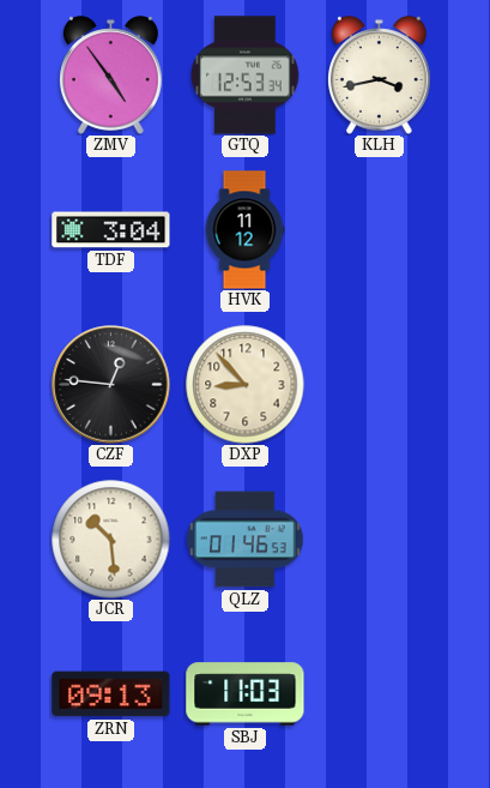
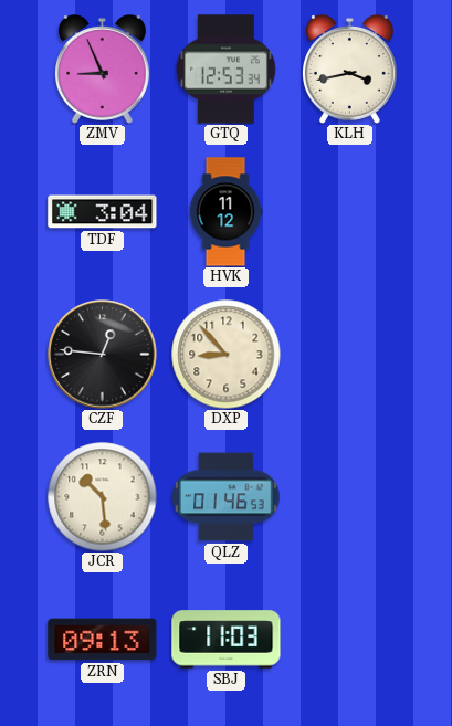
ZMV: 4:54 -> 8:56 (103, 70)
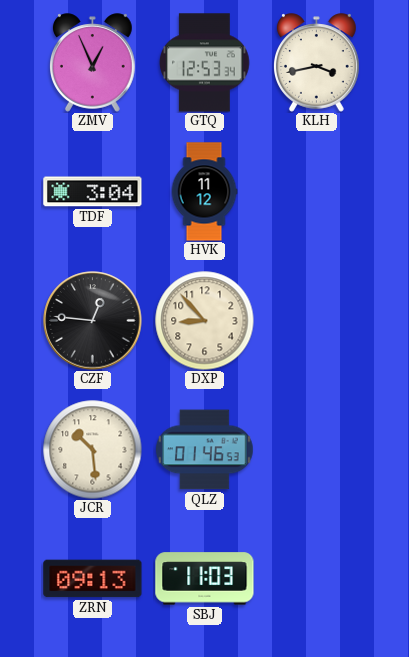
ZMV: 8:56 -> 12:56 (93, 63)
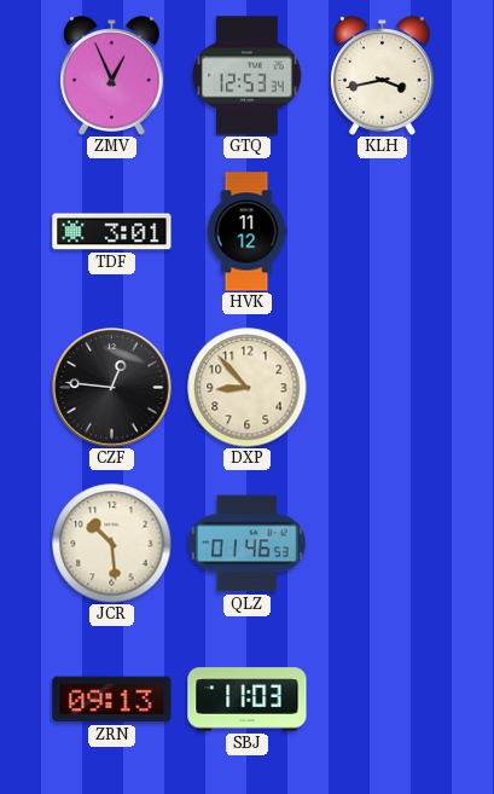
TDF: 3:04 -> 3:01 (112, 232)
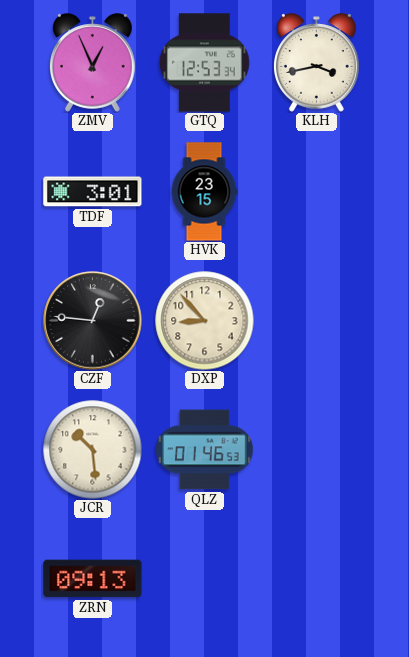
HVK: 11:12 -> 23:15 (204, 192)
SBJ: 11:03 -> none (248, 700)
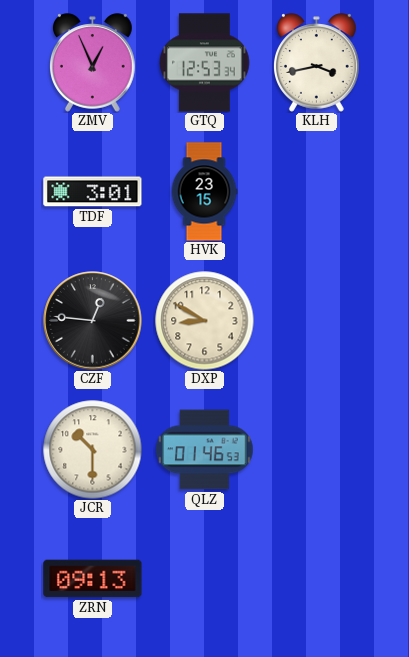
DXP: 8:53 -> 8:50 (205, 321)
JCR: 10:29 -> 10:30 (93, 450)
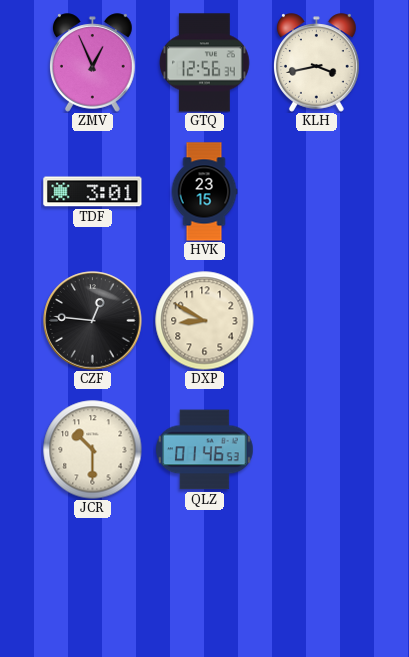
GTQ: 12:53 -> 12:56 (205, 63)
ZRN: 09:13 -> none (93, 579)
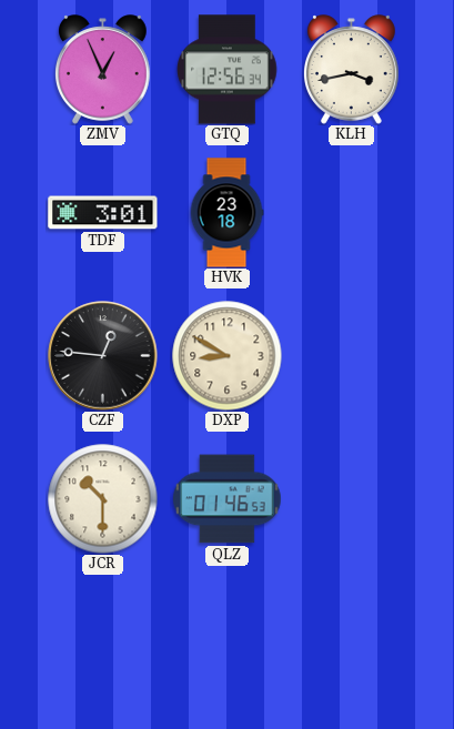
HVK: 23:15 -> 23:18 (226, 213)
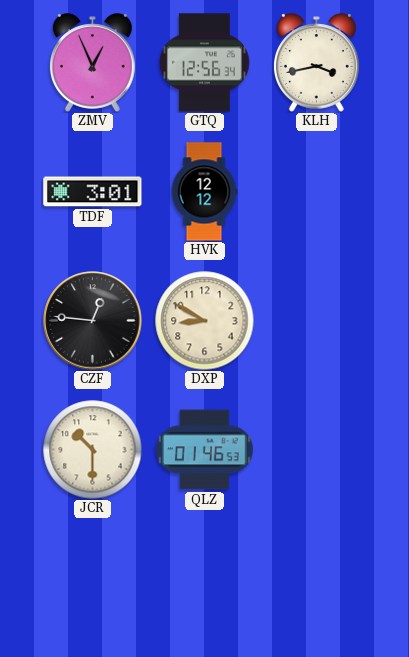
HVK: 23:18 -> 12:12 (204, 192)
